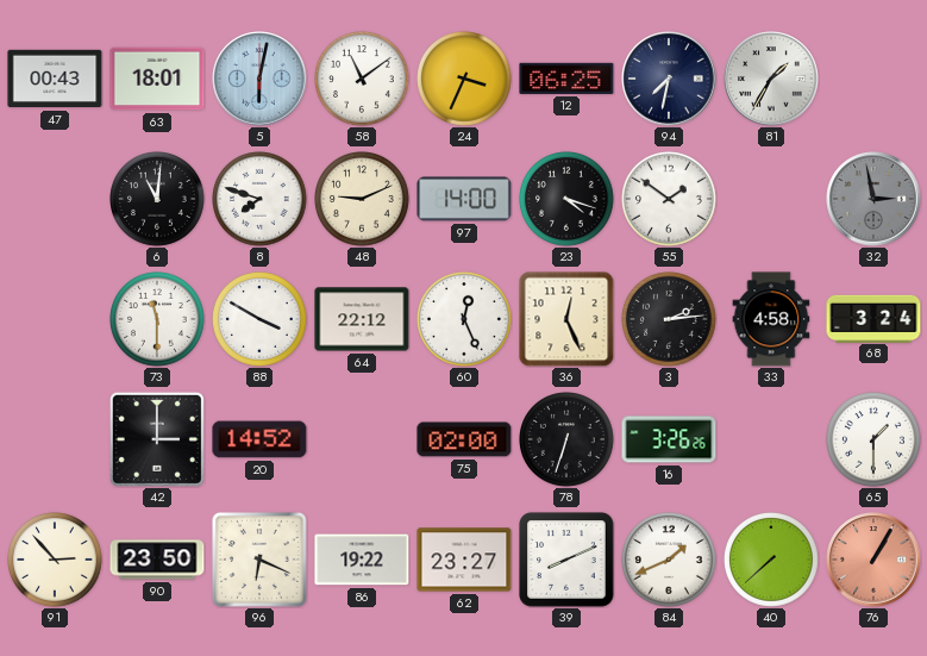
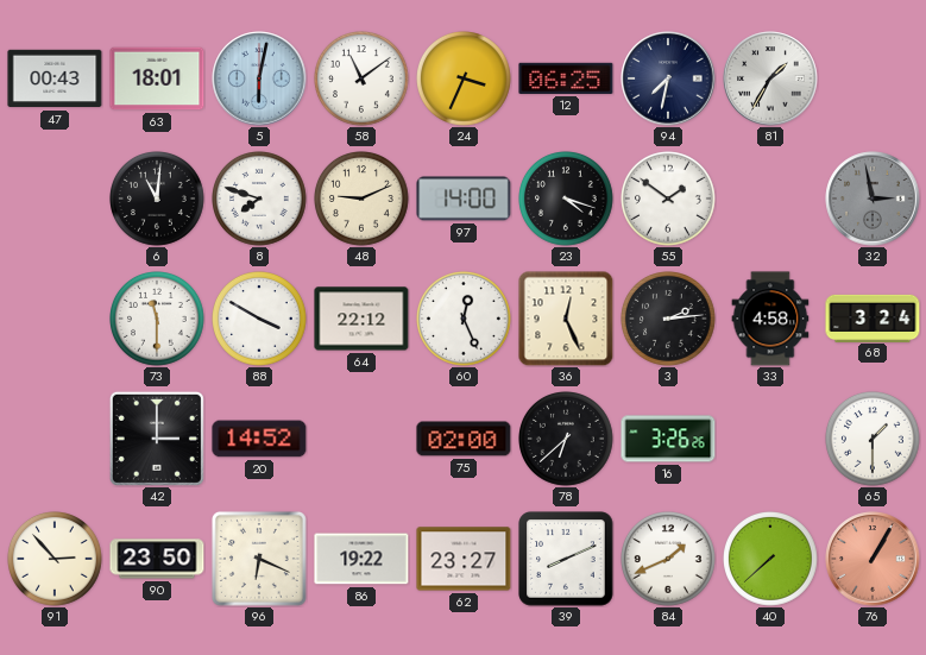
78: 6:33 -> 6:38 (567, 440)
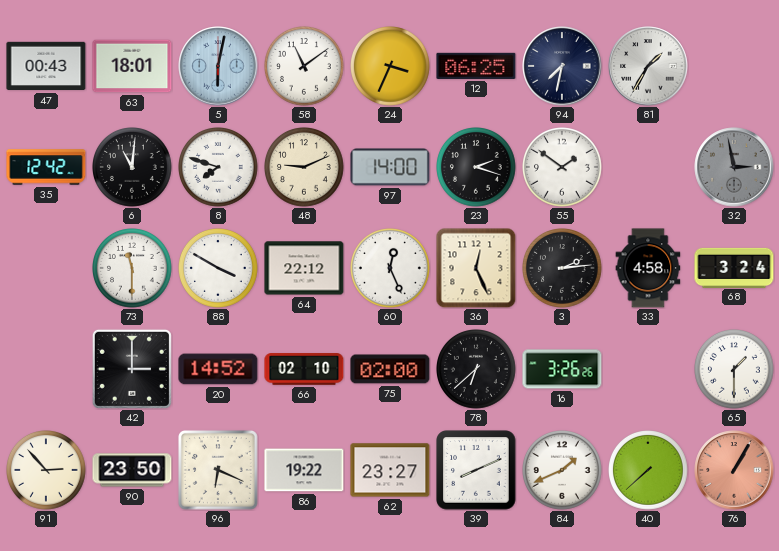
35: none -> 12:42 (46, 167)
23: 4:18 -> 2:18 (477, 168)
66: none -> 02:10 (304, 369)
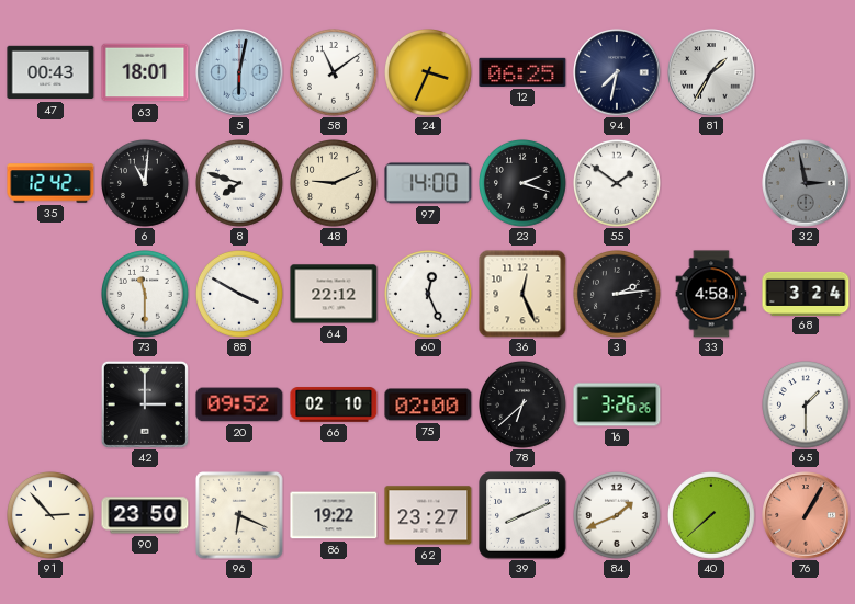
20: 14:52 -> 09:52 (239, 404)
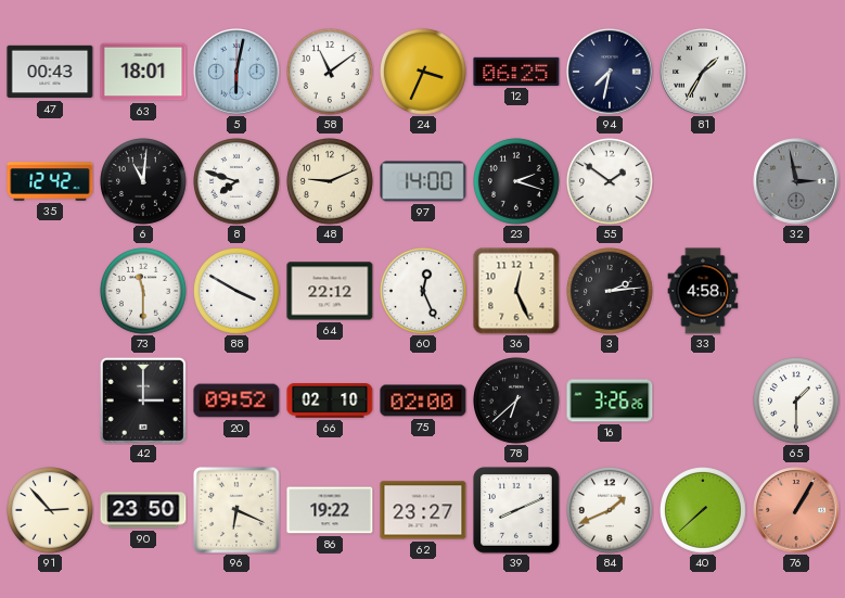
68: 3:24 -> none (806, 293)
